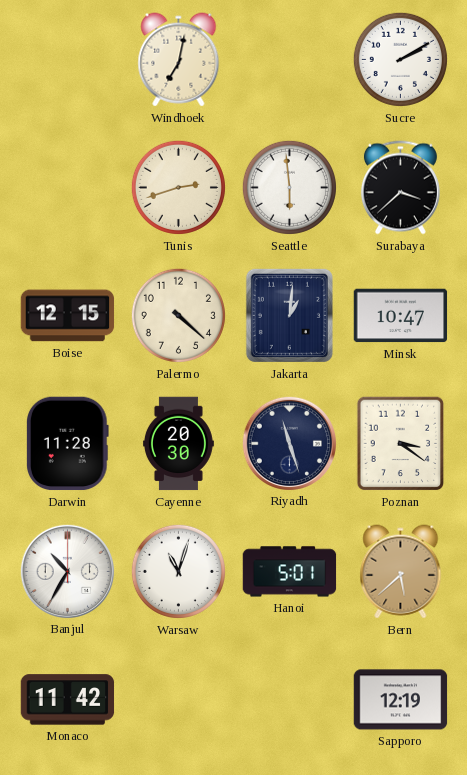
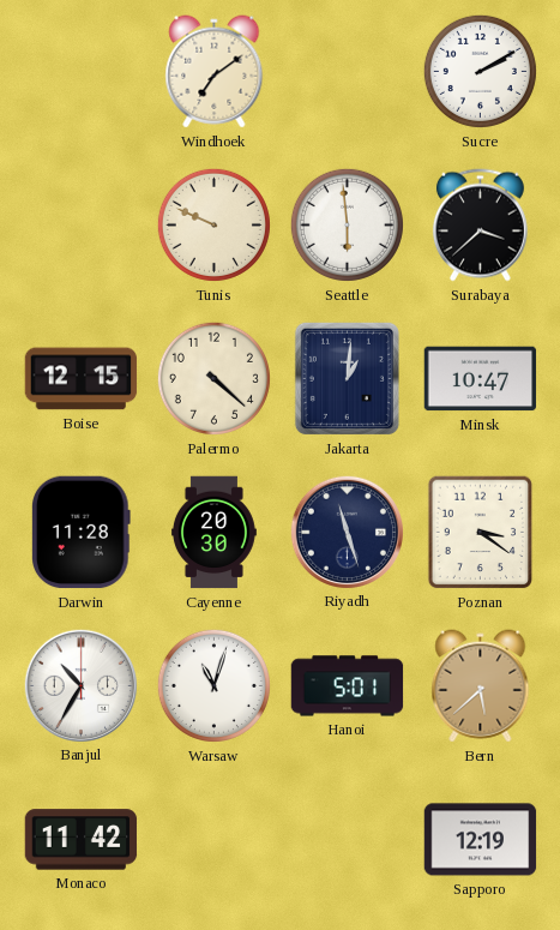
Windhoek: 7:02 -> 7:09 (215, 72)
Tunis: 2:42 -> 9:49 (213, 224)
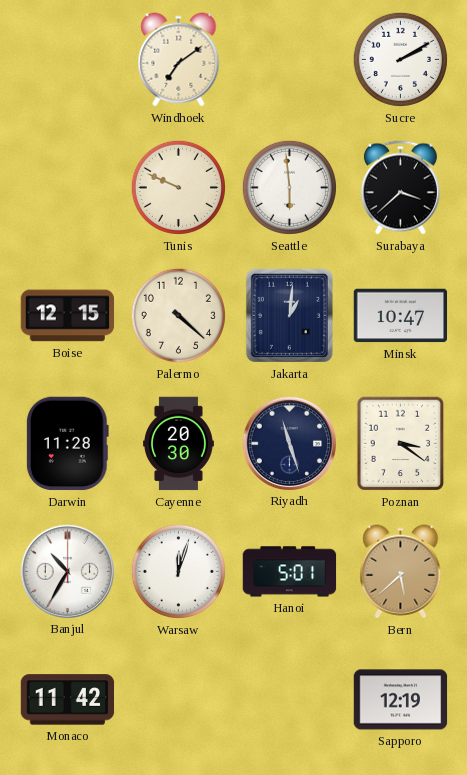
Warsaw: 11:03 -> 12:03 (178, 571)
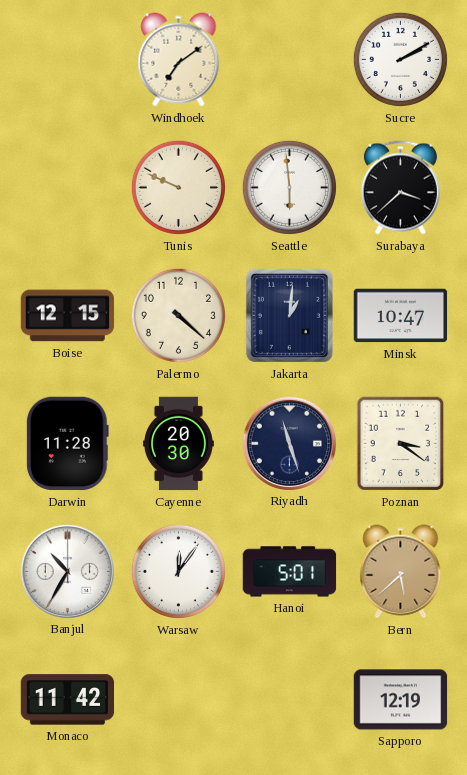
Warsaw: 12:03 -> 12:06 (178, 571)
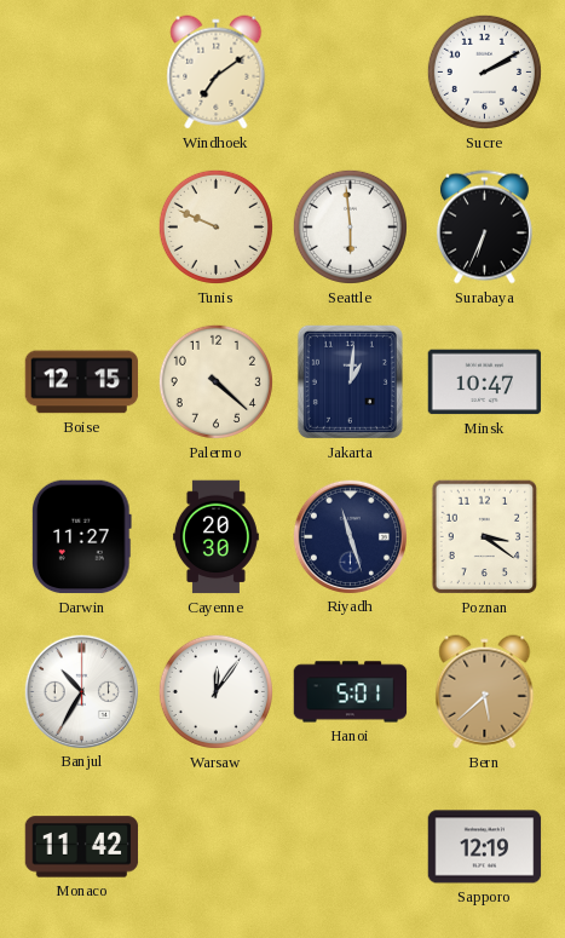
Surabaya: 3:38 -> 6:34 (484, 228)
Darwin: 11:28 -> 11:27 (81, 537)
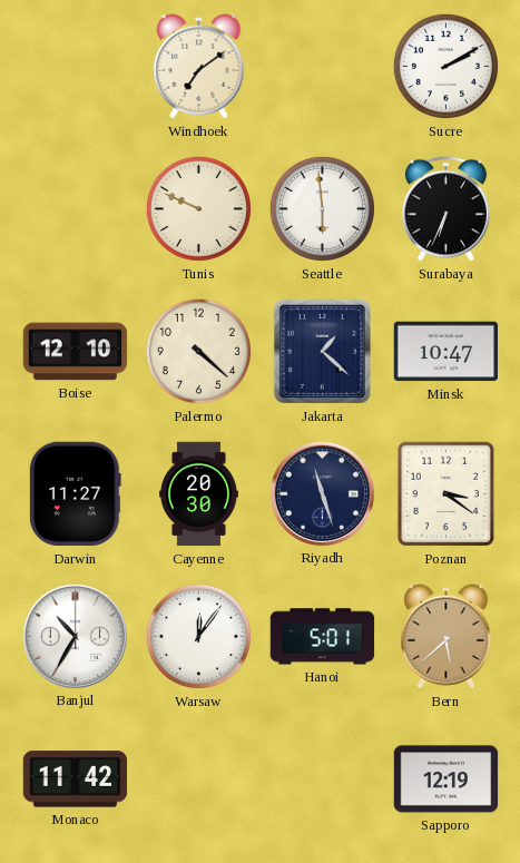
Boise: 12:15 -> 12:10 (76, 352)
Jakarta: 1:01 -> 1:22 (322, 351)
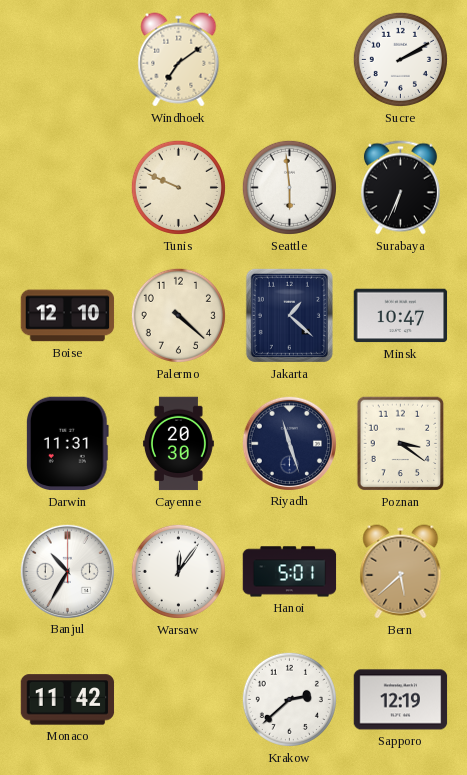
Darwin: 11:27 -> 11:31 (67, 444)
Krakow: none -> 2:38 (289, 699)
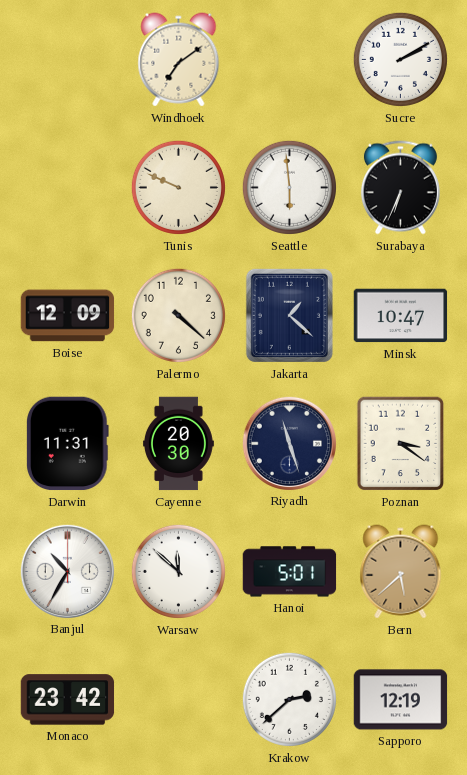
Boise: 12:10 -> 12:09 (68, 316)
Warsaw: 12:06 -> 11:52 (178, 571)
Monaco: 11:42 -> 23:42 (68, 700)
